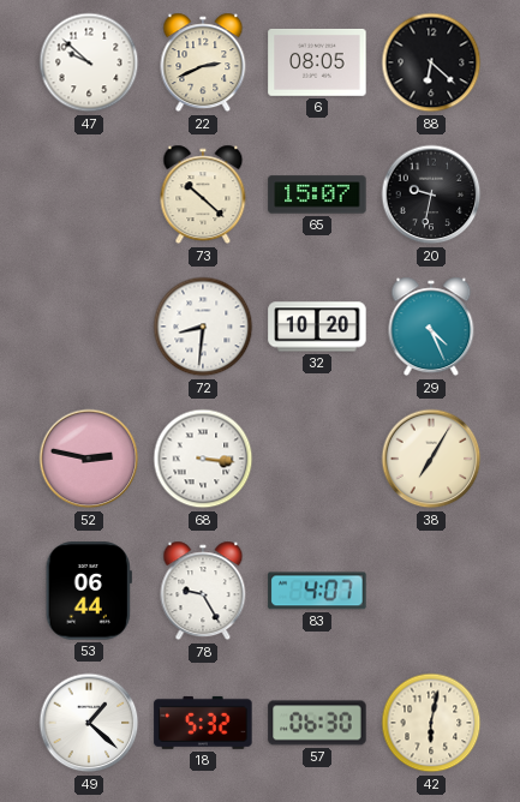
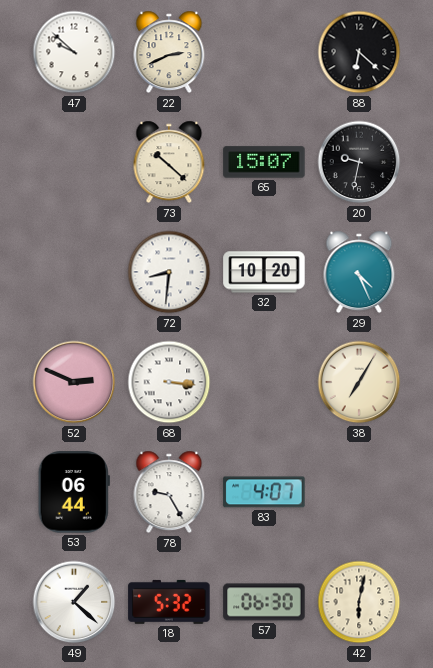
6: 08:05 -> none (317, 62)
52: 2:47 -> 2:49 (74, 382)
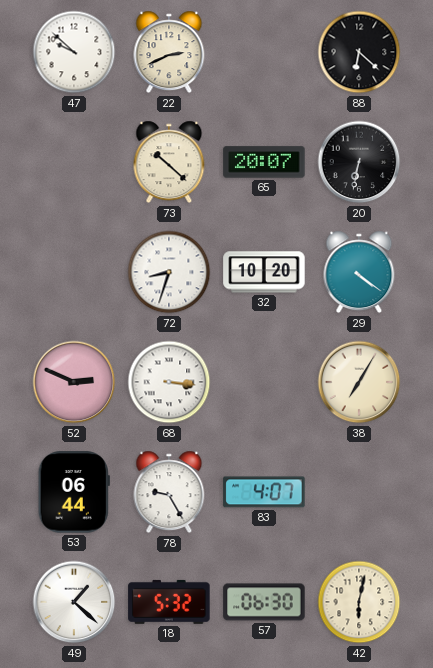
65: 15:07 -> 20:07 (264, 162)
20: 9:32 -> 6:32 (359, 162)
72: 8:31 -> 8:33 (169, 272)
29: 4:26 -> 4:21 (359, 272)
